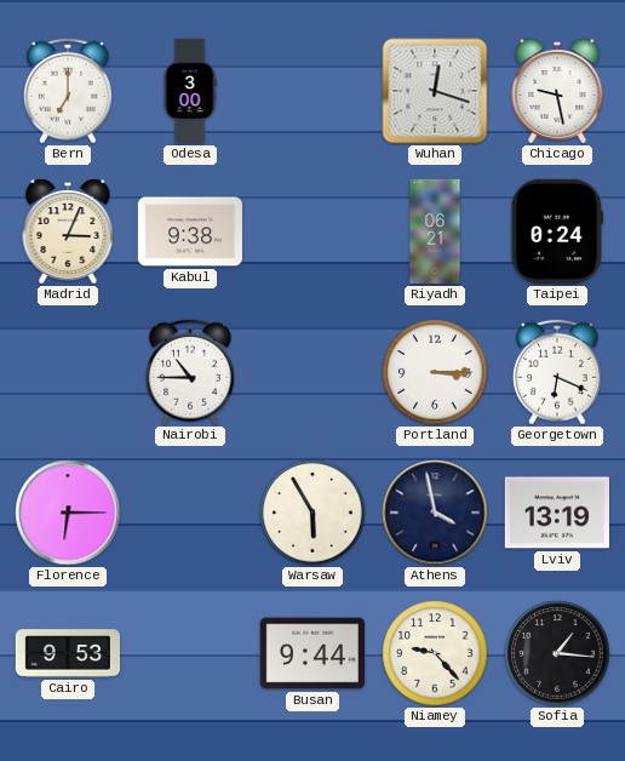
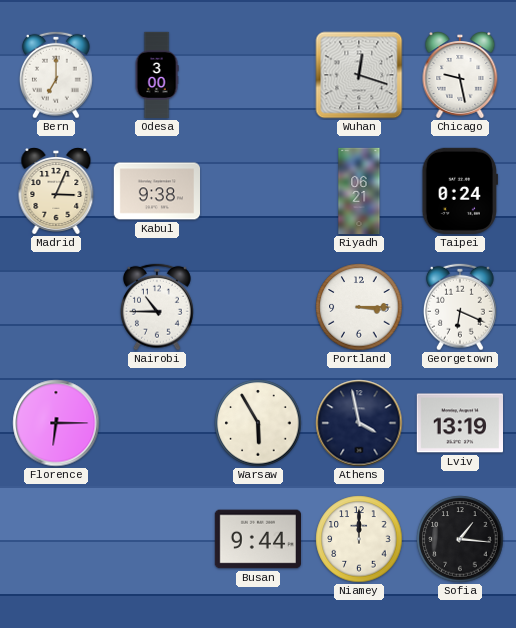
Cairo: 9:53 -> none (67, 653)
Niamey: 9:23 -> 12:00 (359, 539)
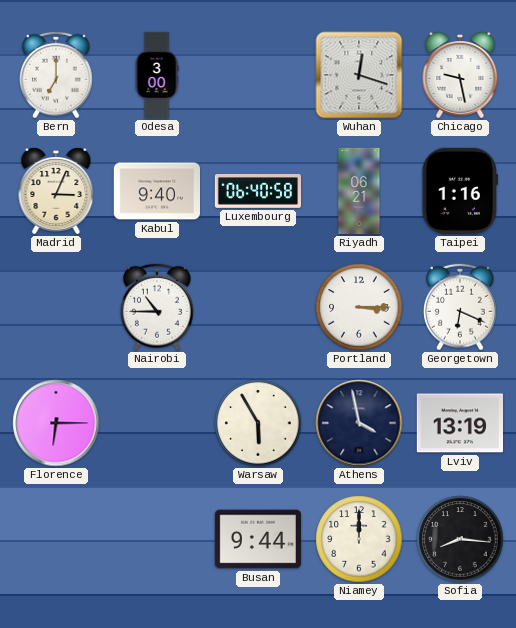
Kabul: 9:38 -> 9:40 (156, 191)
Luxembourg: none -> 06:40 (257, 192)
Taipei: 0:24 -> 1:16 (460, 191)
Sofia: 1:16 -> 8:16 (460, 539)
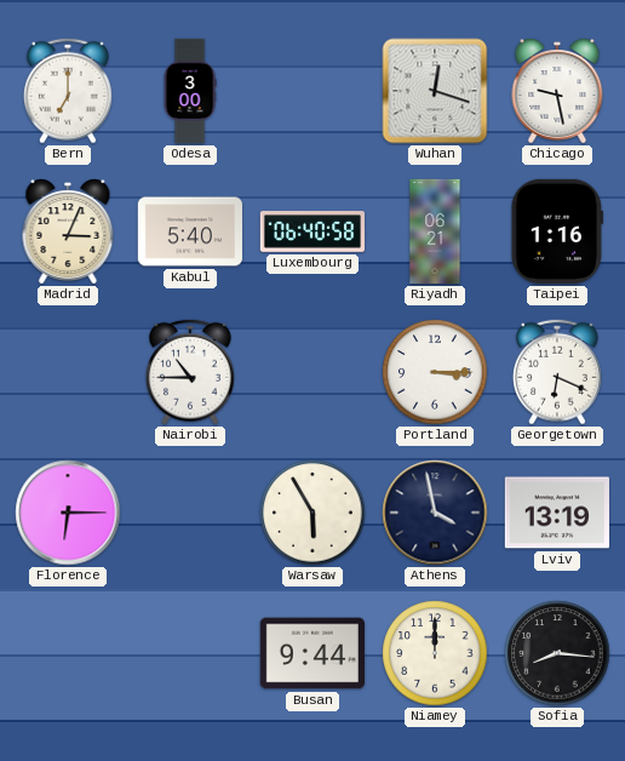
Kabul: 9:40 -> 5:40 (189, 231)
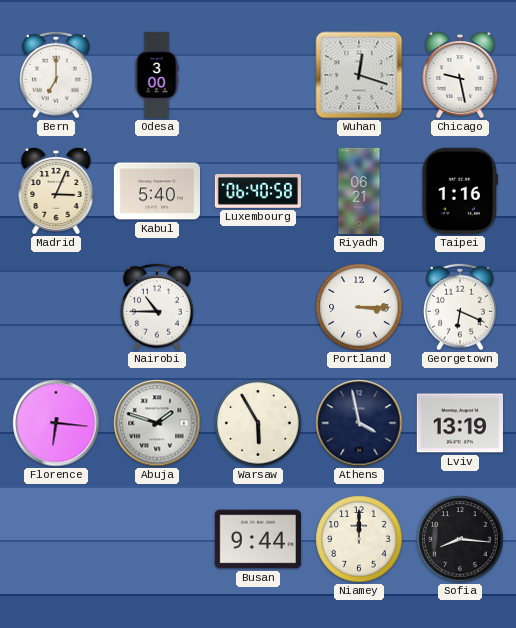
Florence: 6:15 -> 6:16 (56, 423)
Abuja: none -> 1:48 (157, 423)
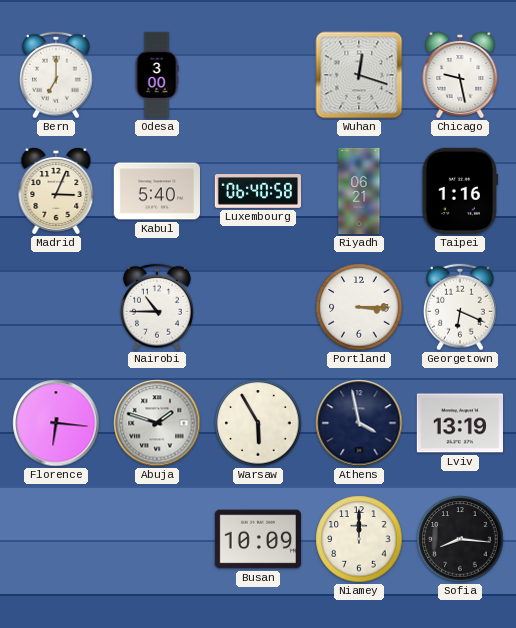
Busan: 9:44 -> 10:09 (257, 539)
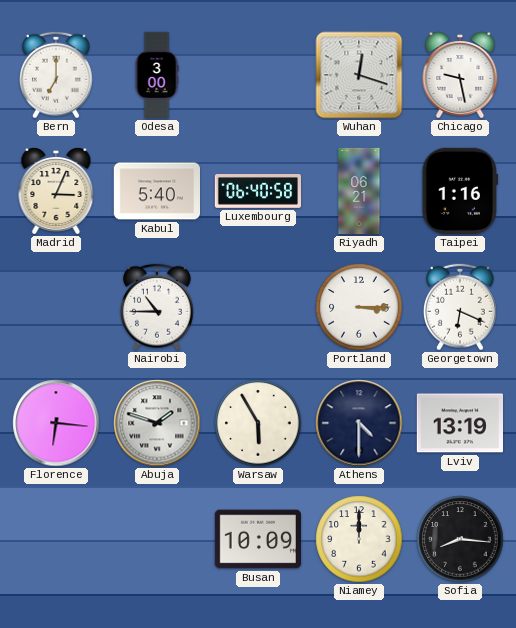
Athens: 3:58 -> 4:30 (359, 423)
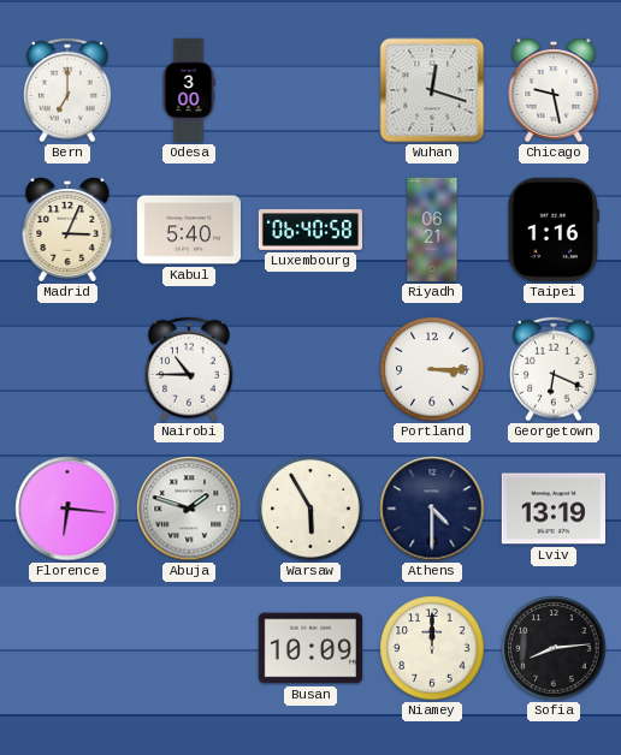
Sofia: 8:16 -> 8:14 (554, 648)
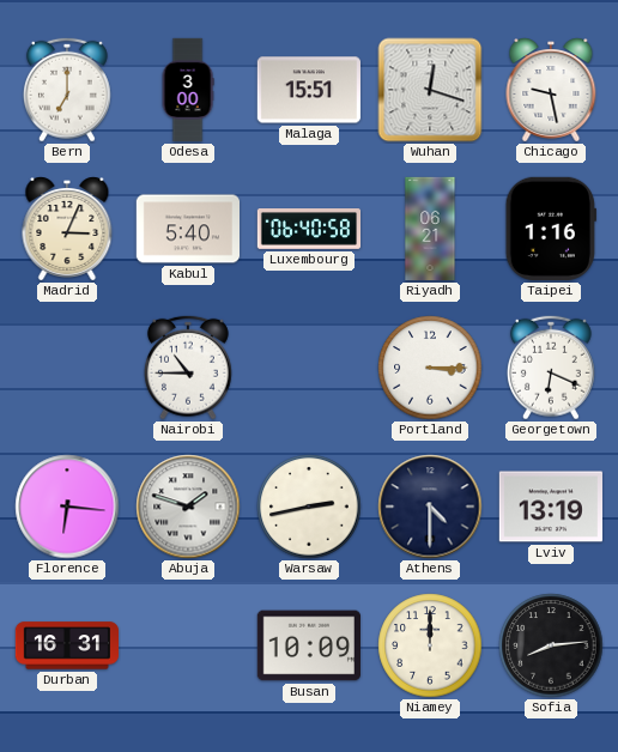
Malaga: none -> 15:51 (309, 90)
Warsaw: 5:55 -> 2:43 (309, 507)
Durban: none -> 16:31 (66, 645)
